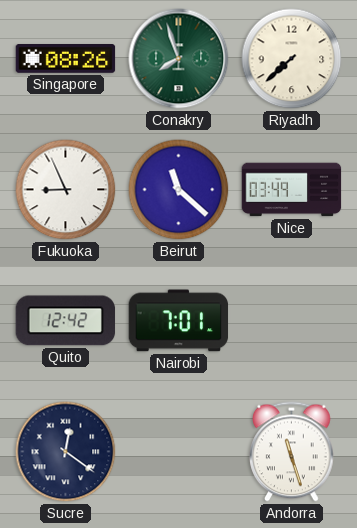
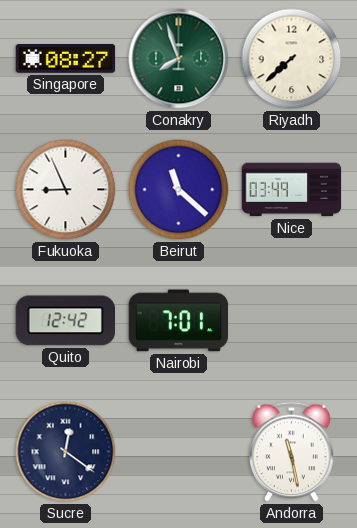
Singapore: 08:26 -> 08:27 (66, 59)
Andorra: 11:27 -> 11:28 (292, 452)
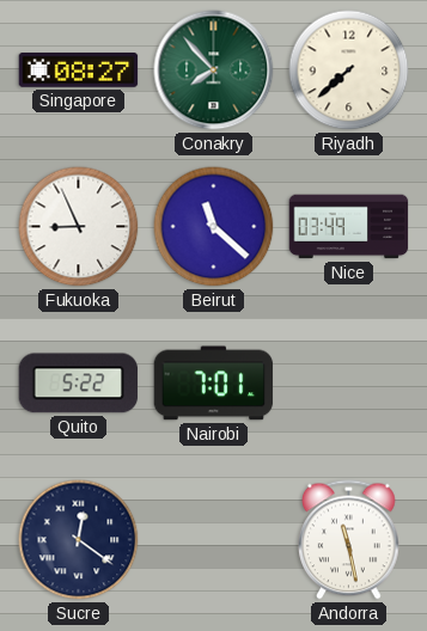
Conakry: 7:57 -> 7:53 (214, 71)
Quito: 12:42 -> 5:22 (79, 384)
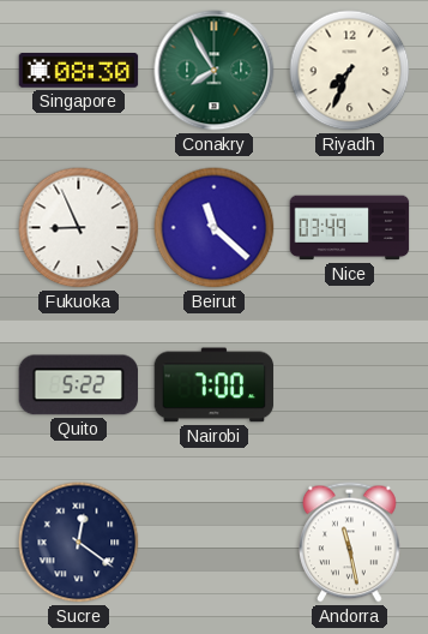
Singapore: 08:27 -> 08:30 (79, 71)
Conakry: 7:53 -> 7:55 (215, 71)
Riyadh: 7:38 -> 7:34 (350, 71)
Nairobi: 7:01 -> 7:00 (215, 385)
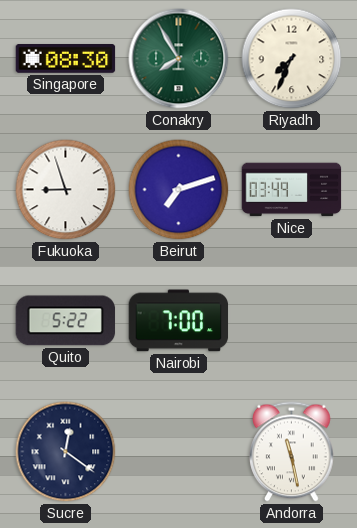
Fukuoka: 8:56 -> 8:57 (66, 190)
Beirut: 11:22 -> 7:12 (179, 190)
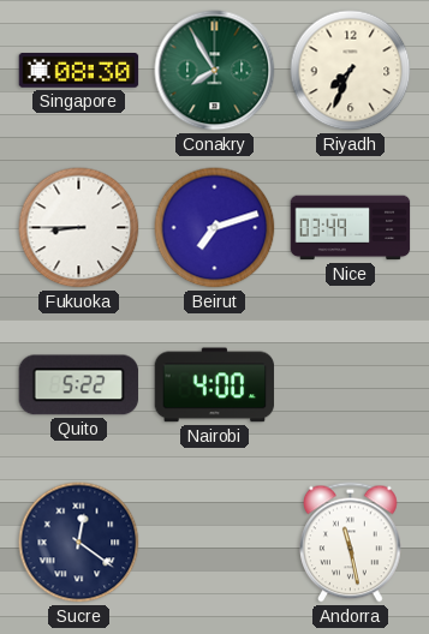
Fukuoka: 8:57 -> 8:45 (79, 228)
Nairobi: 7:00 -> 4:00 (215, 385)
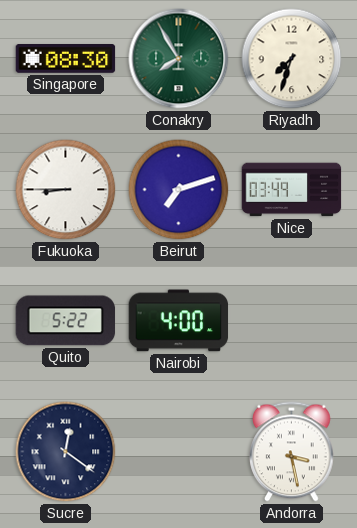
Riyadh: 7:34 -> 7:33 (292, 59)
Andorra: 11:28 -> 3:28 (292, 452)
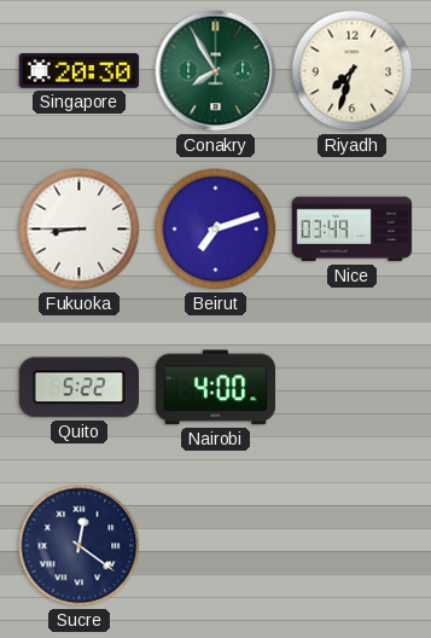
Singapore: 08:30 -> 20:30 (80, 71)
Andorra: 3:28 -> none (292, 452)
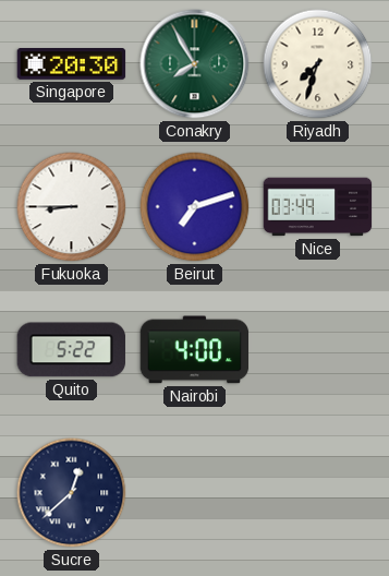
Sucre: 12:21 -> 12:38 (72, 493)
